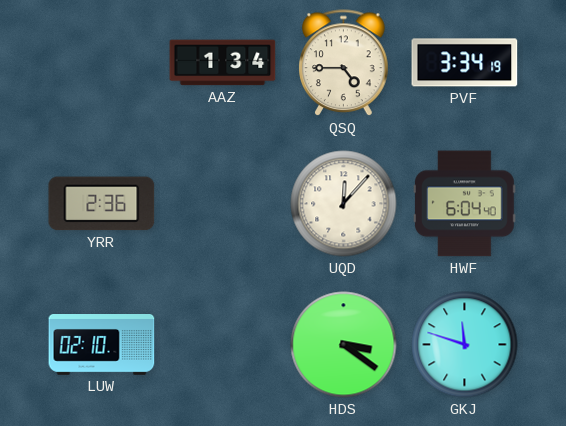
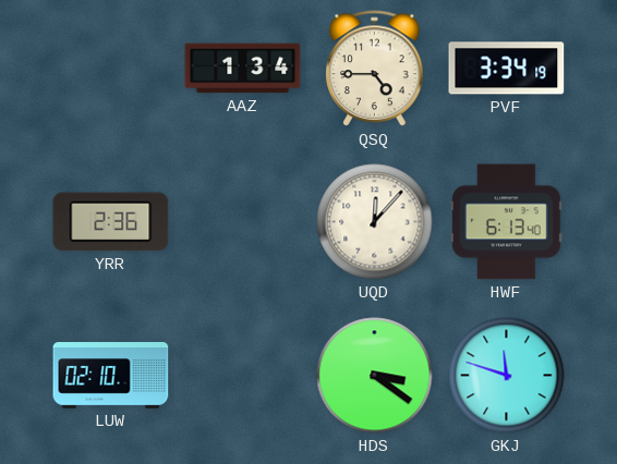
HWF: 6:04 -> 6:13 (507, 222)
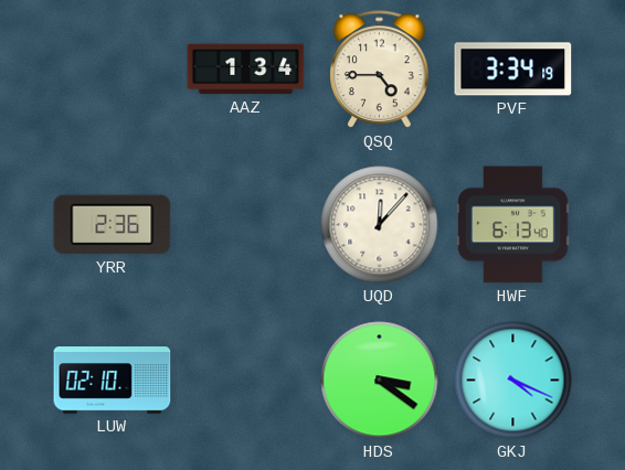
GKJ: 11:48 -> 4:19 (513, 381)
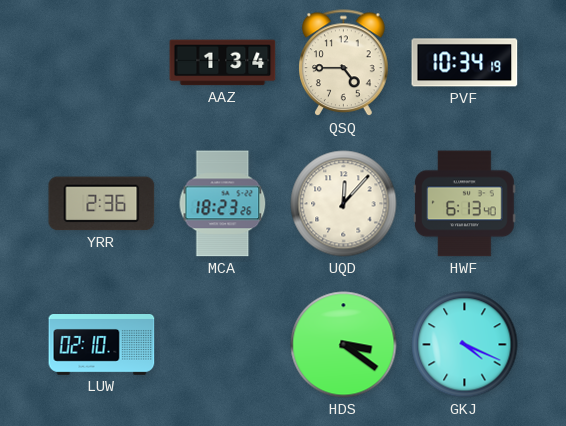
PVF: 3:34 -> 10:34 (465, 63)
MCA: none -> 18:23 (223, 204)
